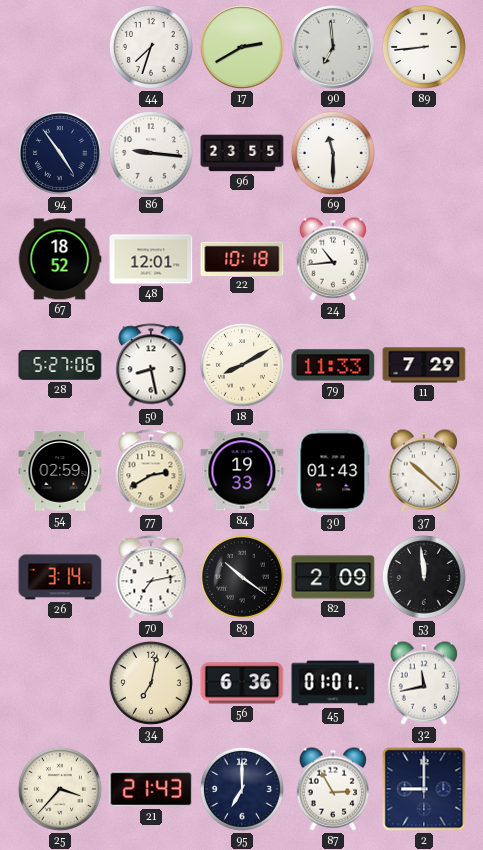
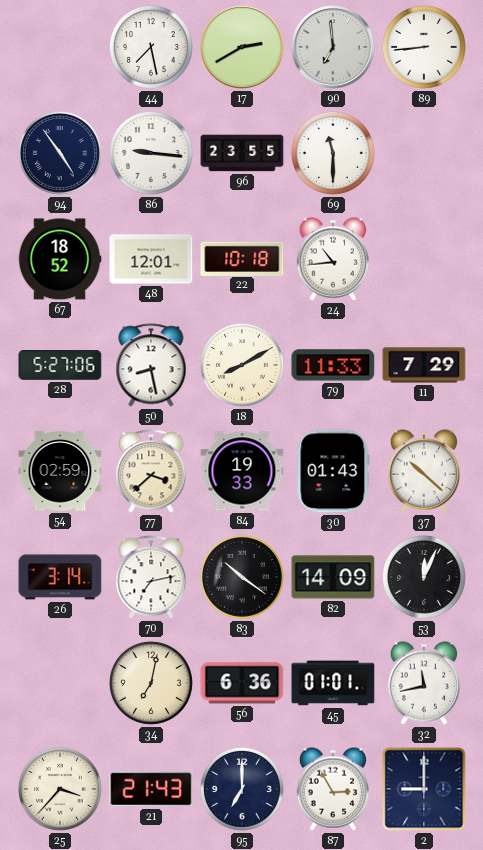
44: 7:33 -> 7:28 (151, 47)
77: 2:40 -> 3:38 (151, 471)
82: 2:09 -> 14:09 (333, 577)
53: 11:59 -> 12:04 (424, 577)
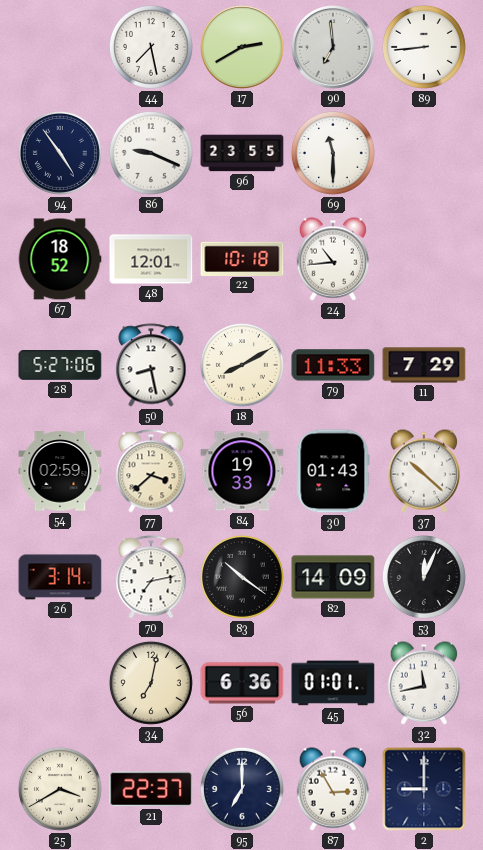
86: 9:16 -> 9:19 (151, 153)
25: 3:37 -> 3:40 (60, 789)
21: 21:43 -> 22:37 (151, 789)
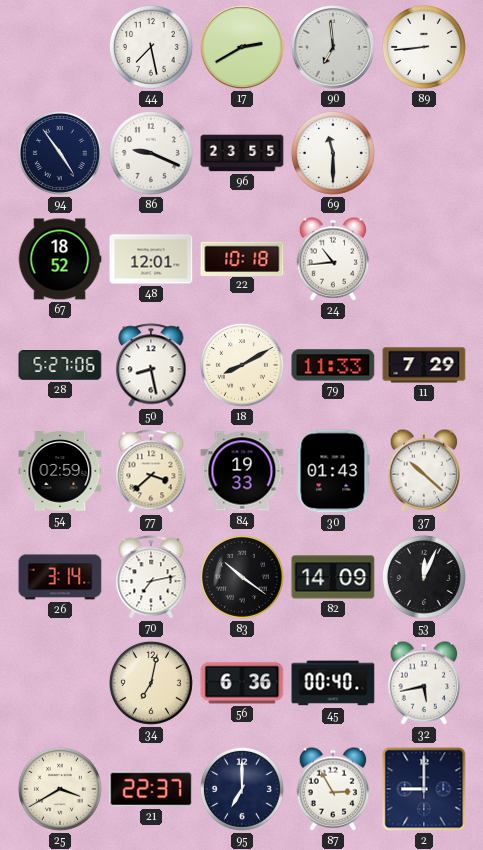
45: 01:01 -> 00:40 (333, 683)
32: 11:43 -> 5:43 (424, 683)
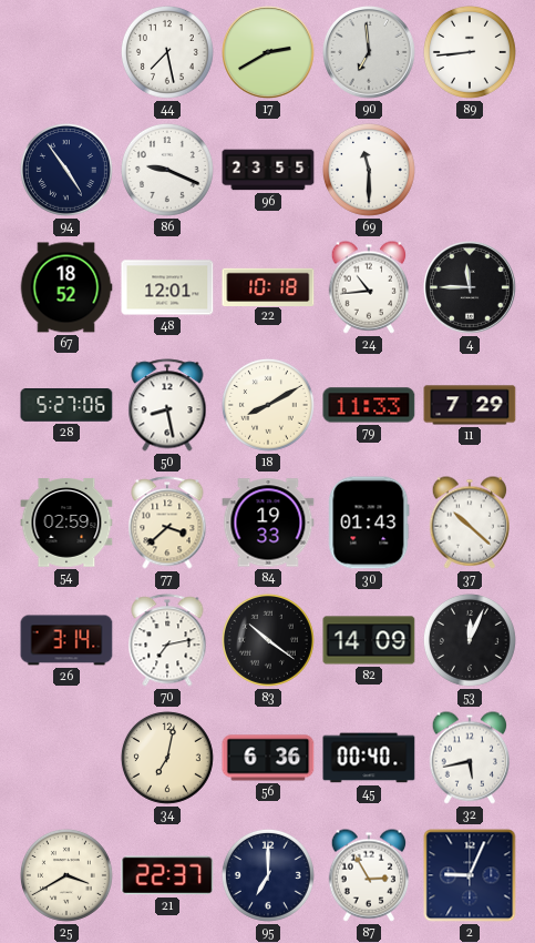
4: none -> 11:45 (470, 287)
2: 9:00 -> 9:04 (470, 875)
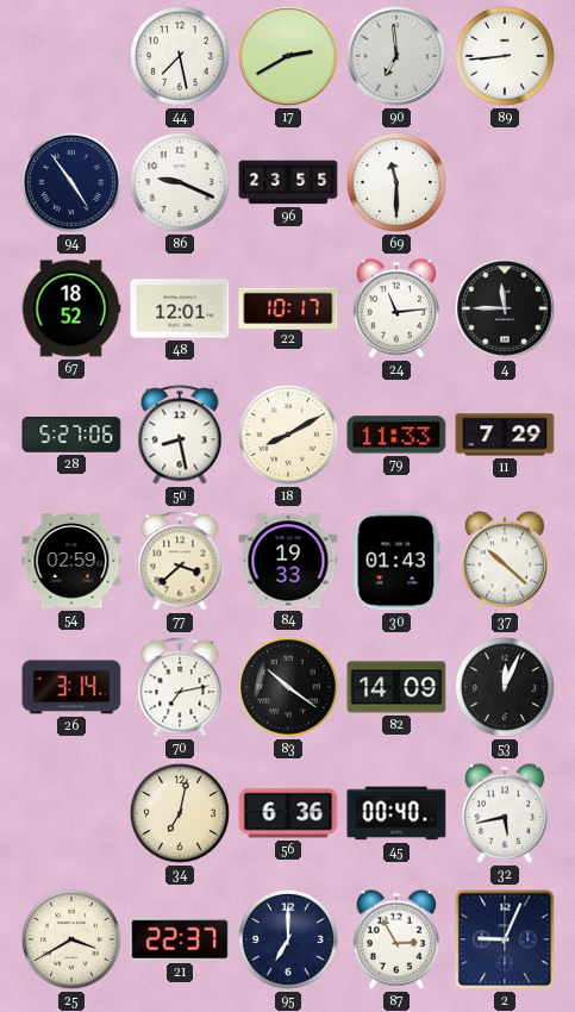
22: 10:18 -> 10:17 (288, 307)
24: 10:44 -> 11:14 (396, 308)
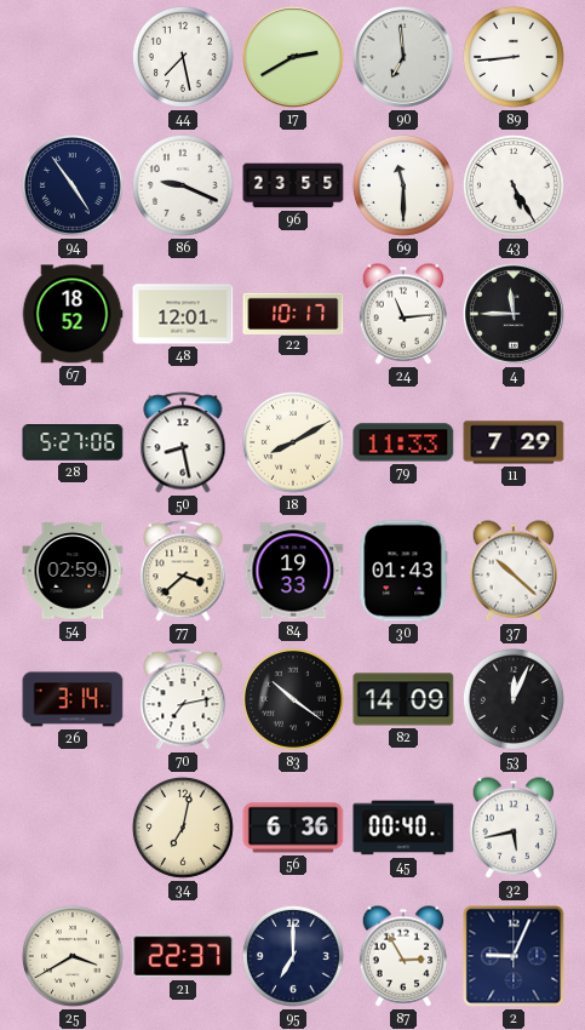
43: none -> 5:25 (514, 185)
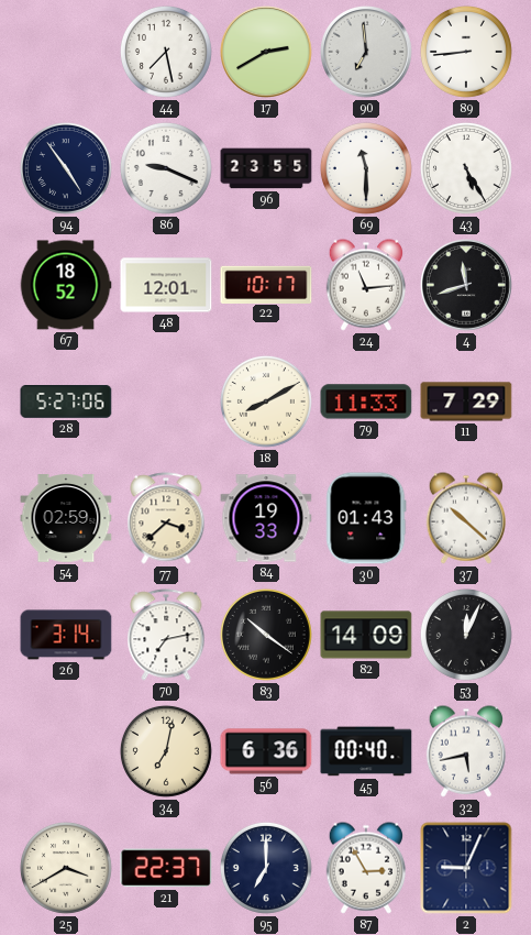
4: 11:45 -> 11:42 (466, 285)
50: 8:28 -> none (183, 442)
